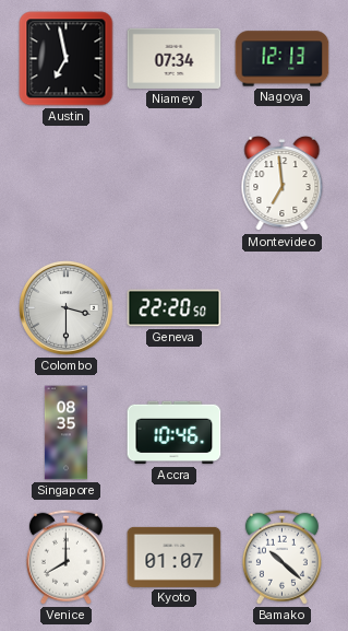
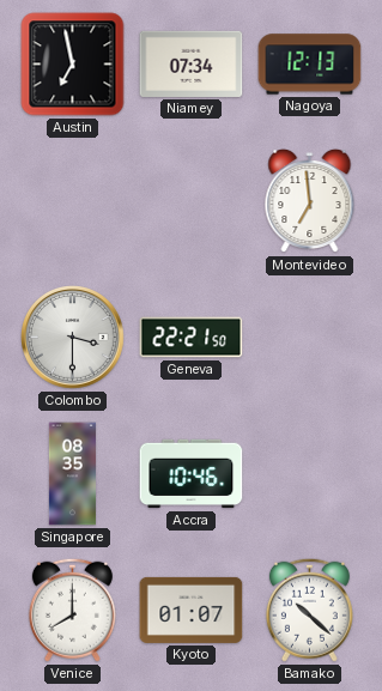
Geneva: 22:20 -> 22:21 (192, 338)
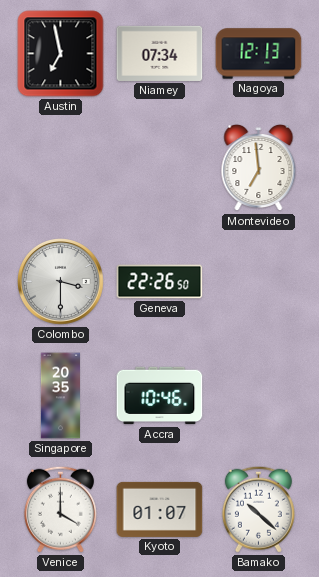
Geneva: 22:21 -> 22:26 (160, 282)
Singapore: 08:35 -> 20:35 (60, 396)
Venice: 8:00 -> 4:00 (60, 509)
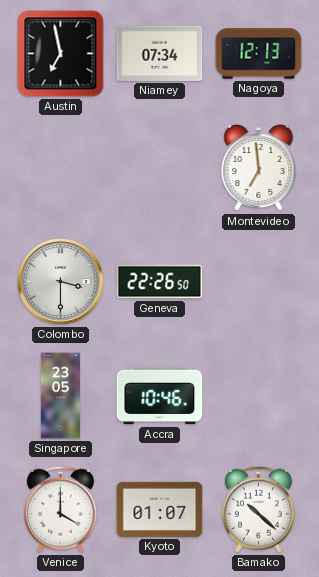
Singapore: 20:35 -> 23:05 (60, 396)
